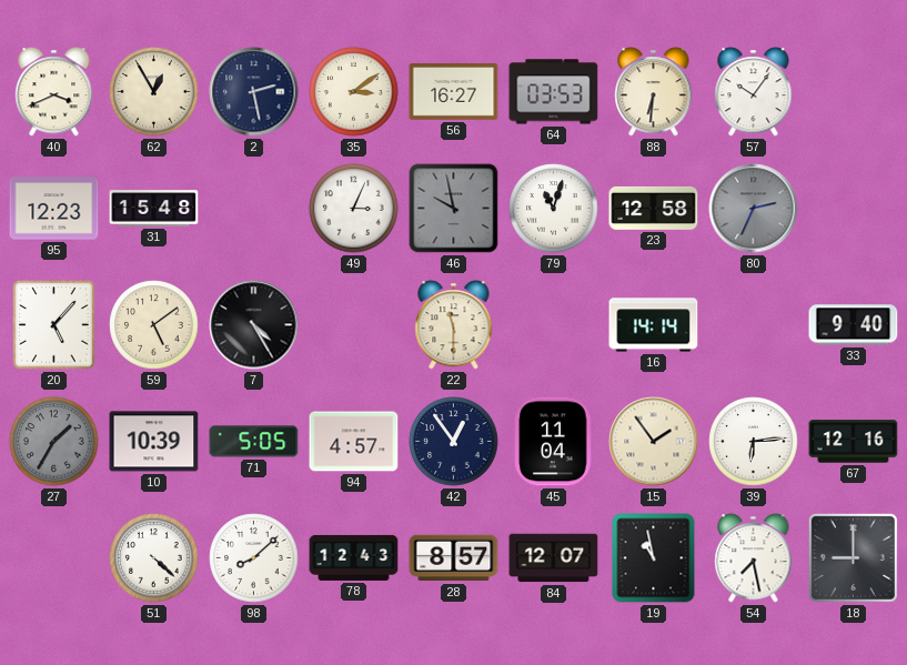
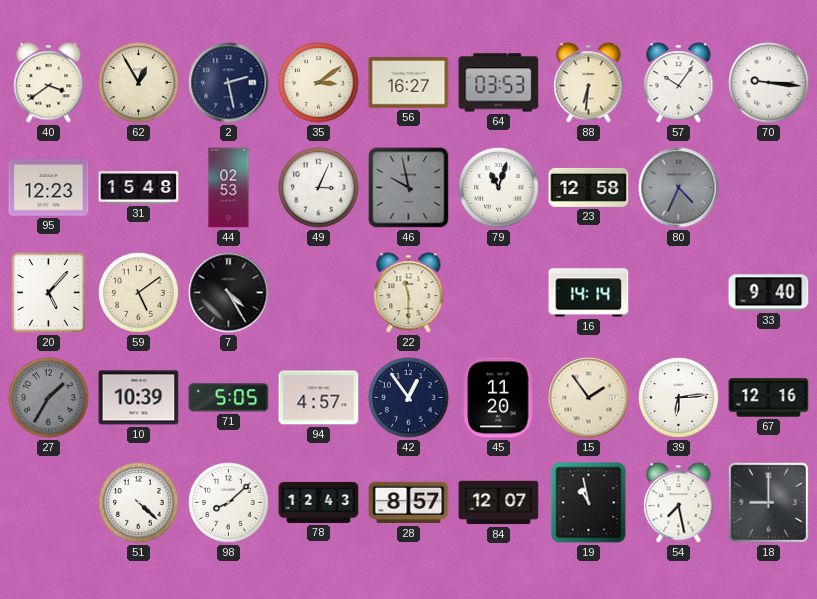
40: 3:41 -> 3:39 (49, 83)
70: none -> 9:16 (769, 83)
44: none -> 02:53 (229, 188)
80: 2:34 -> 4:34 (679, 188)
45: 11:04 -> 11:20 (499, 398)
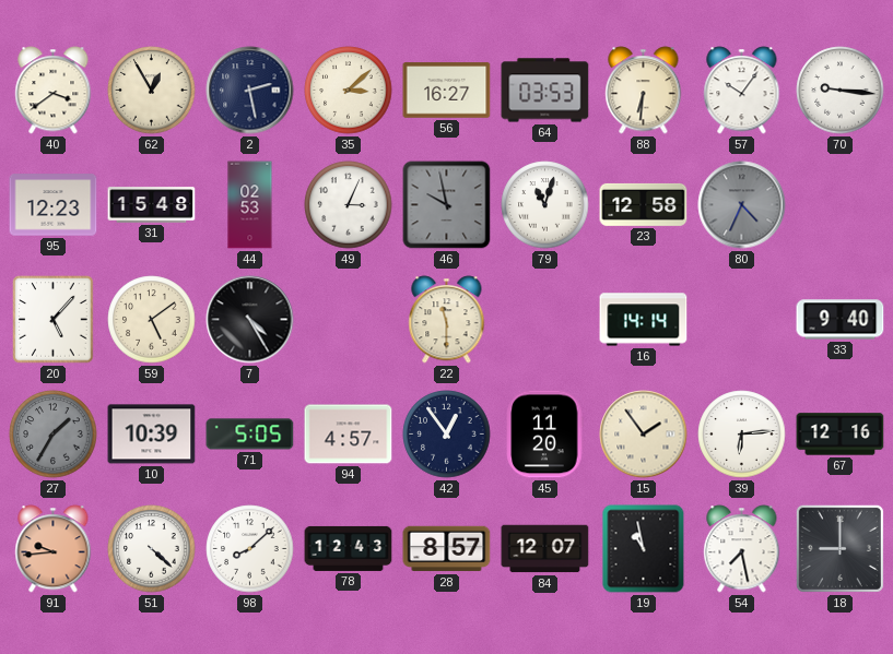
35: 3:09 -> 3:08 (349, 91)
91: none -> 9:44 (54, 549)
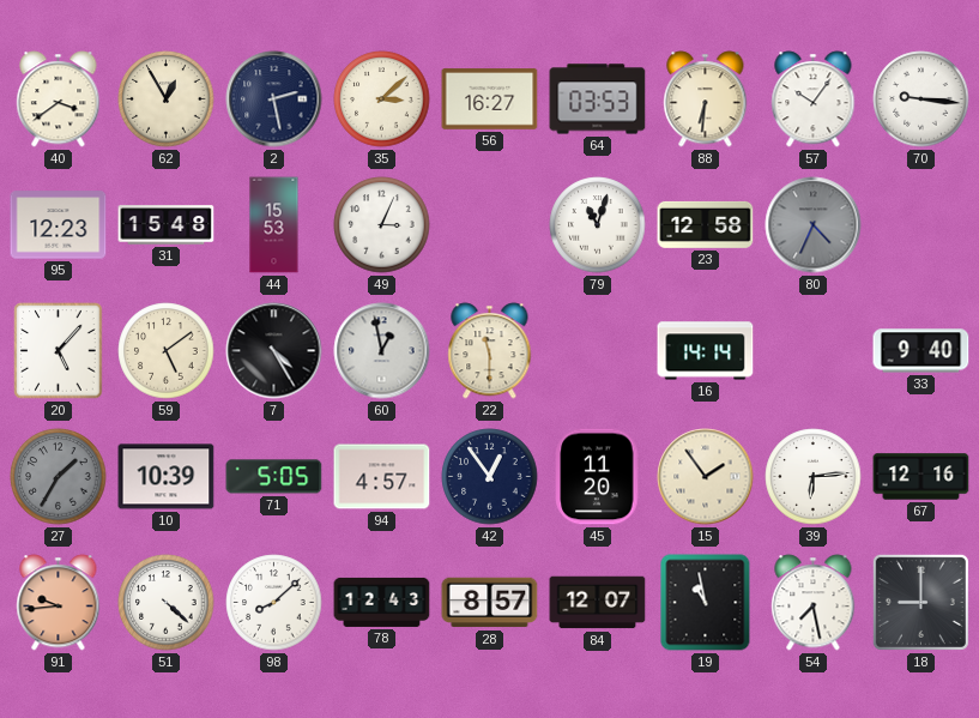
44: 02:53 -> 15:53 (274, 225)
46: 9:58 -> none (447, 205)
60: none -> 12:58 (382, 351)
